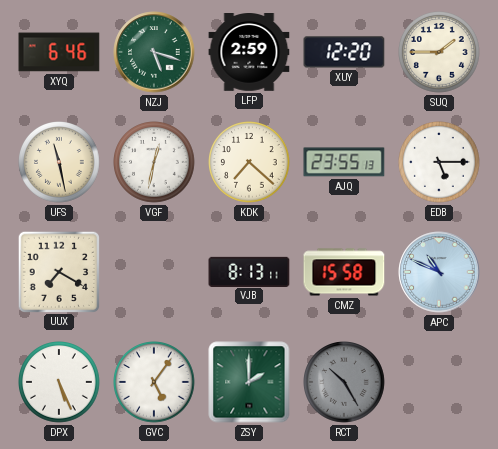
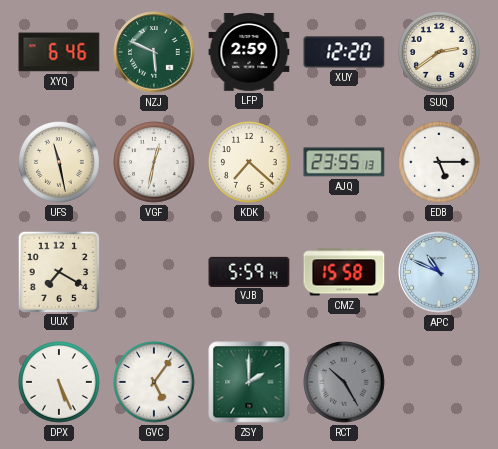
NZJ: 5:18 -> 5:49 (154, 52)
SUQ: 1:45 -> 2:39 (440, 53)
VJB: 8:13 -> 5:59 (249, 271)
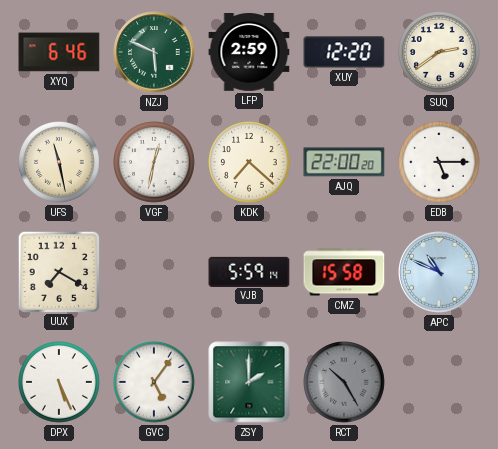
AJQ: 23:55 -> 22:00 (344, 162)
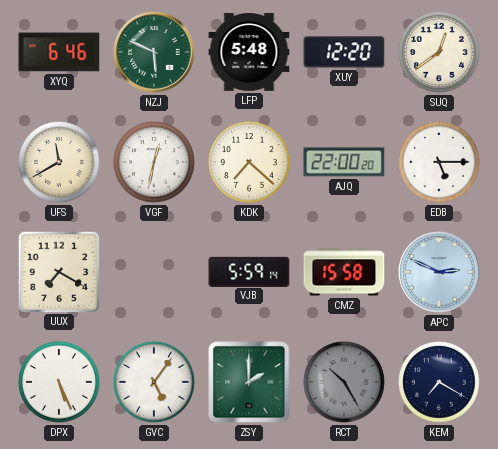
LFP: 2:59 -> 5:48 (249, 53)
SUQ: 2:39 -> 12:39 (440, 53)
UFS: 11:28 -> 11:40 (60, 163)
APC: 10:49 -> 2:49 (439, 272)
KEM: none -> 7:20 (440, 383)
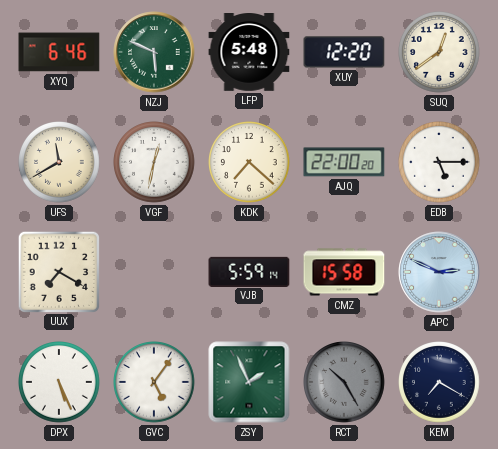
ZSY: 2:00 -> 1:56 (249, 382)
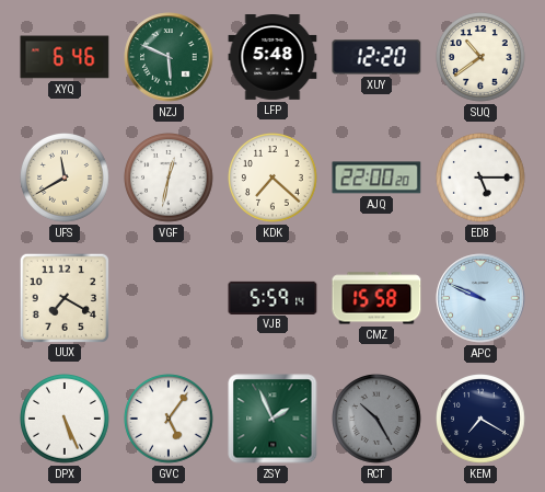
SUQ: 12:39 -> 10:39 (482, 58)
APC: 2:49 -> 9:49 (480, 298)
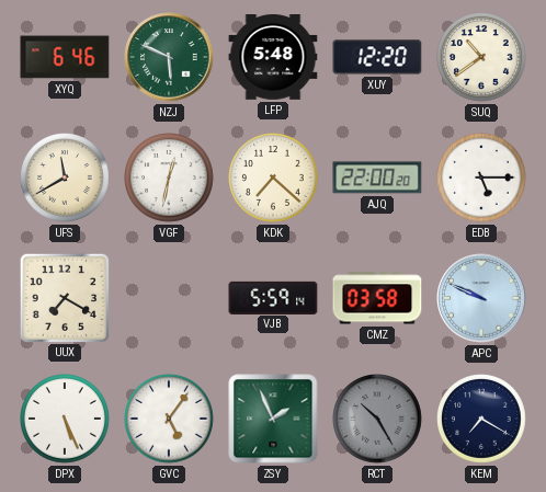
CMZ: 15:58 -> 03:58 (377, 298)
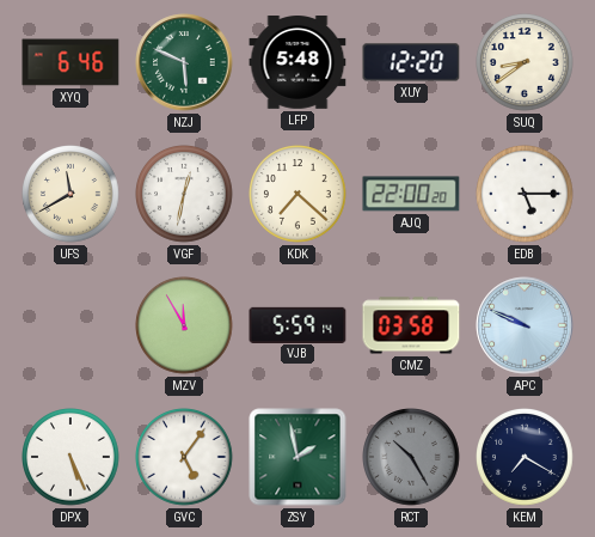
SUQ: 10:39 -> 8:39 (526, 63)
UUX: 7:20 -> none (64, 297)
MZV: none -> 11:55 (185, 327)
ZSY: 1:56 -> 1:58 (297, 457)
